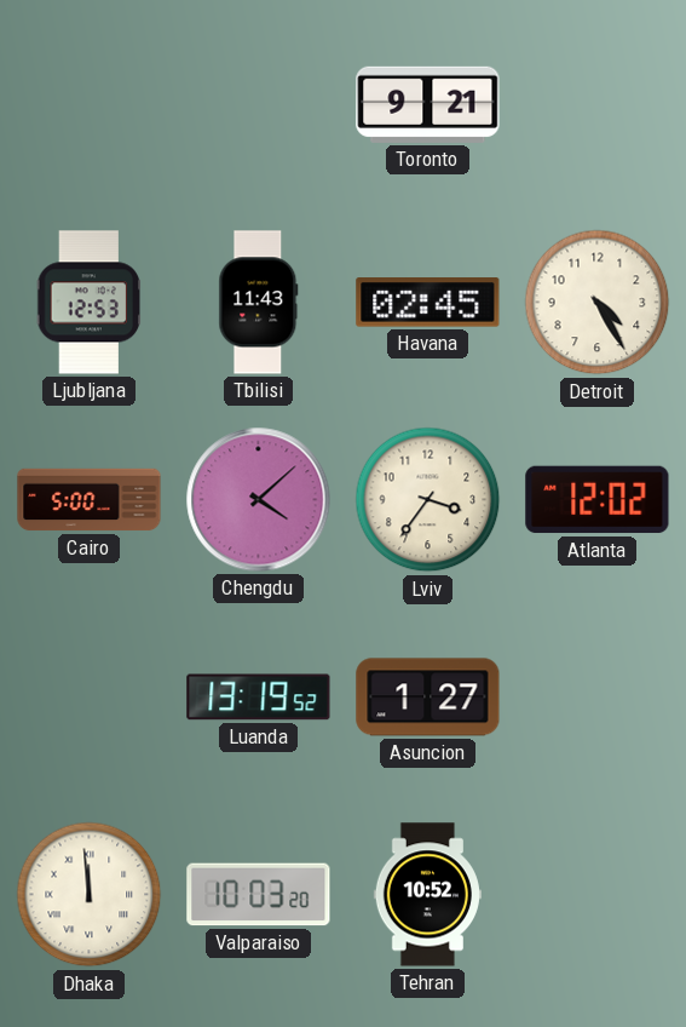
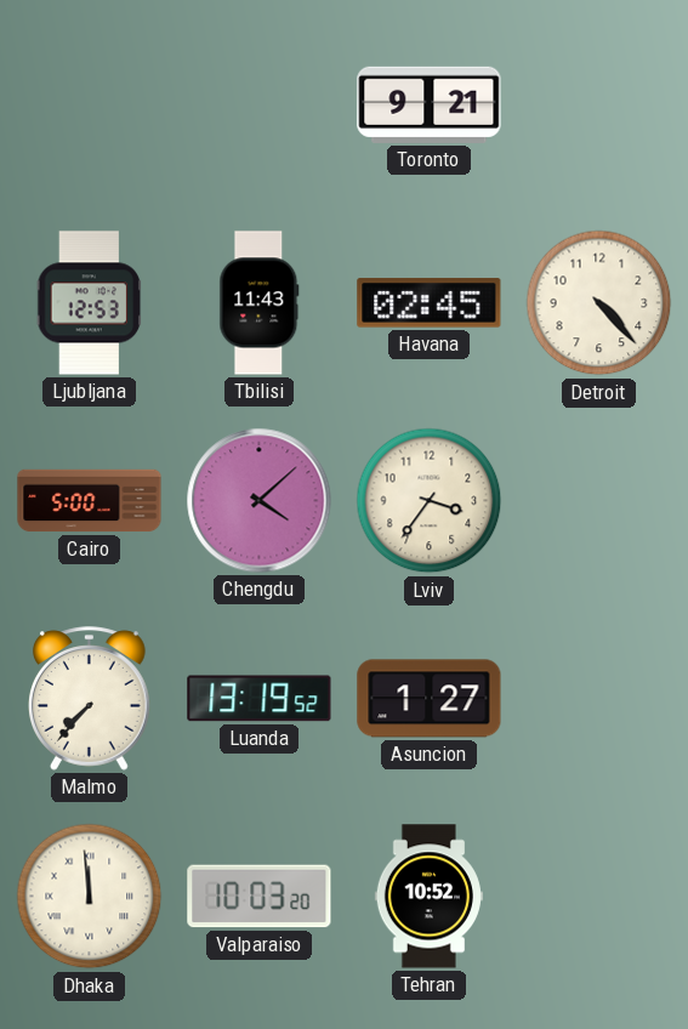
Detroit: 4:25 -> 4:23 (599, 303)
Atlanta: 12:02 -> none (598, 500)
Malmo: none -> 7:37 (90, 699)
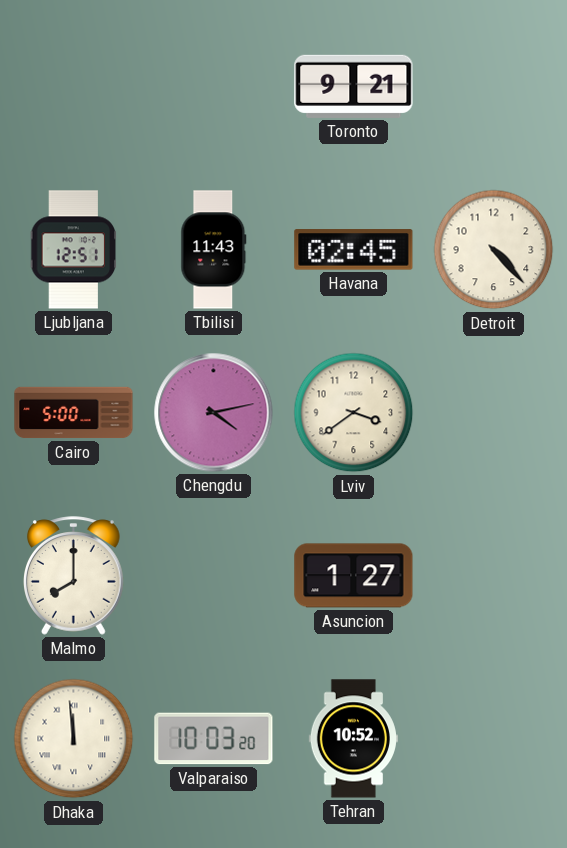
Ljubljana: 12:53 -> 12:51 (74, 250)
Chengdu: 4:08 -> 4:13 (214, 413)
Lviv: 3:36 -> 3:39 (354, 413)
Malmo: 7:37 -> 8:00 (74, 576)
Luanda: 13:19 -> none (260, 699)
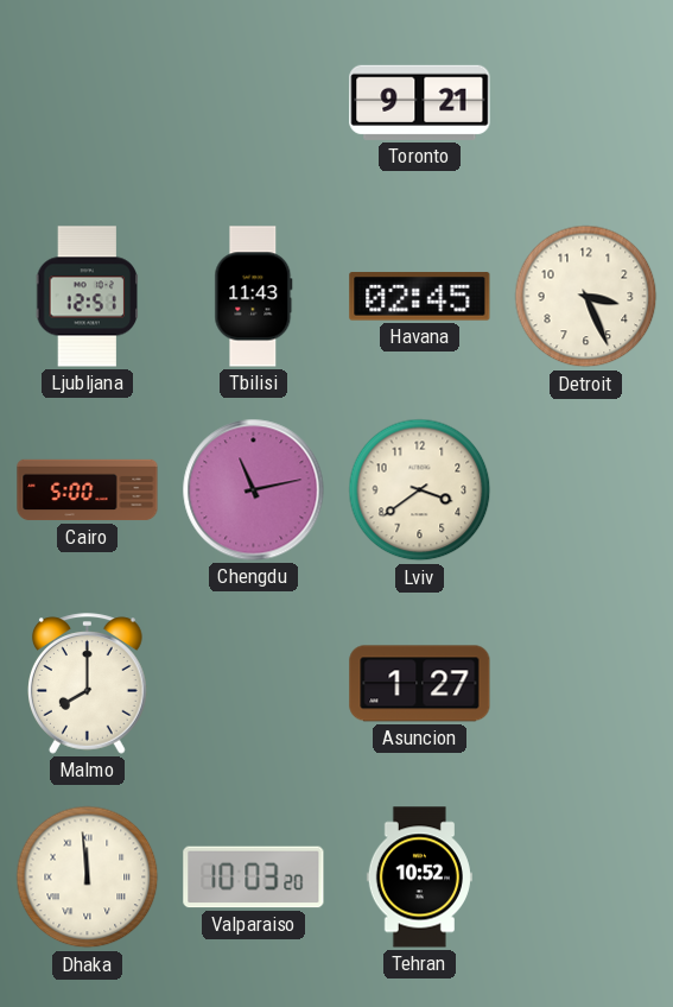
Detroit: 4:23 -> 3:26 (586, 297)
Chengdu: 4:13 -> 11:13 (254, 490)
